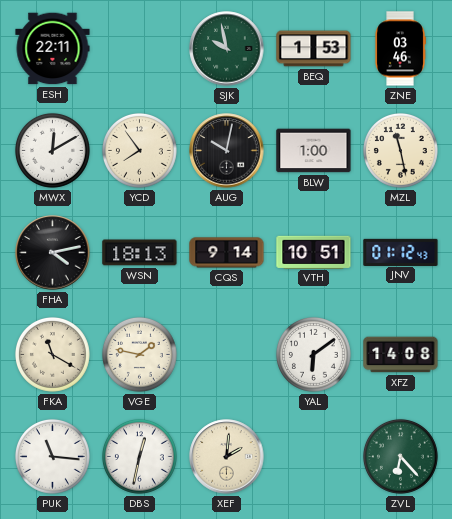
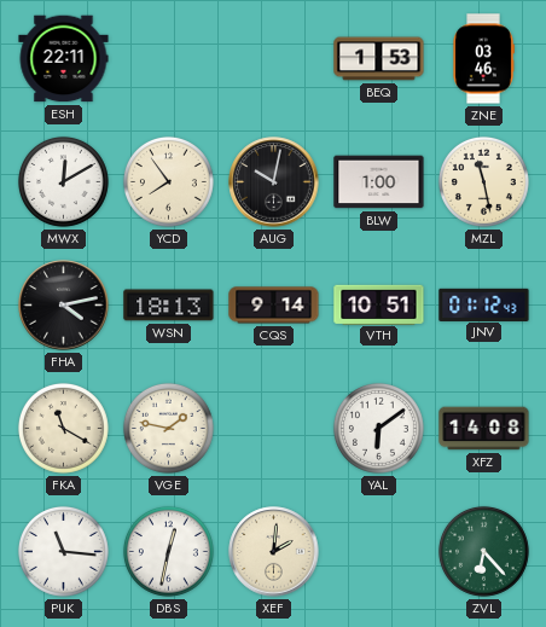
SJK: 9:58 -> none (227, 49)
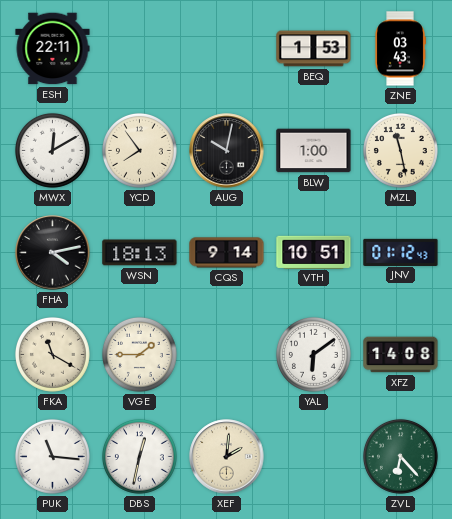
ZNE: 03:46 -> 03:43 (400, 49)
VGE: 1:47 -> 1:45 (139, 354)
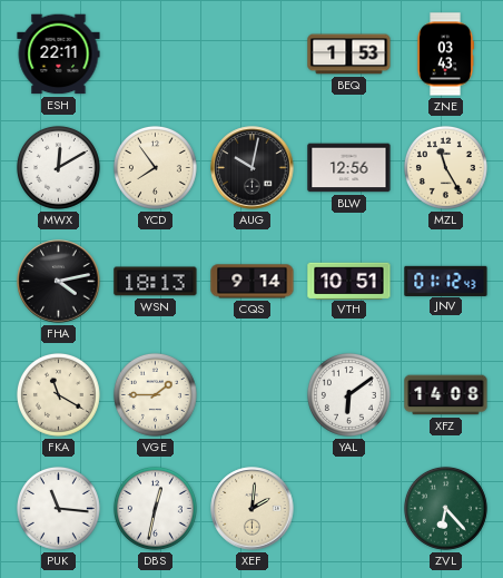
BLW: 1:00 -> 12:56 (349, 168)
MZL: 11:28 -> 11:25 (445, 167)
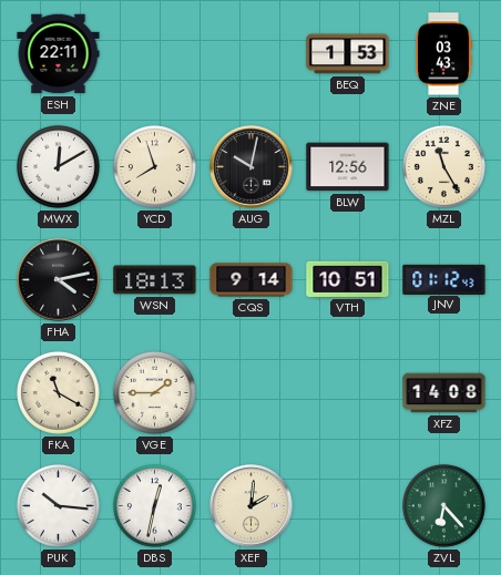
YCD: 7:54 -> 7:57 (154, 166)
YAL: 6:09 -> none (348, 394)
PUK: 11:16 -> 10:16 (58, 505)
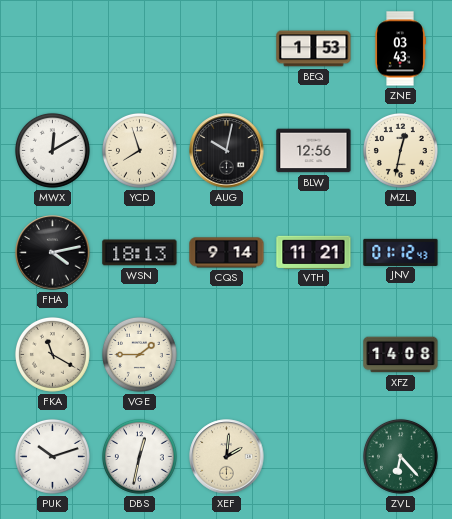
ESH: 22:11 -> none (59, 54)
MZL: 11:25 -> 12:32 (400, 150)
VTH: 10:51 -> 11:21 (314, 252)
PUK: 10:16 -> 10:12 (52, 456)
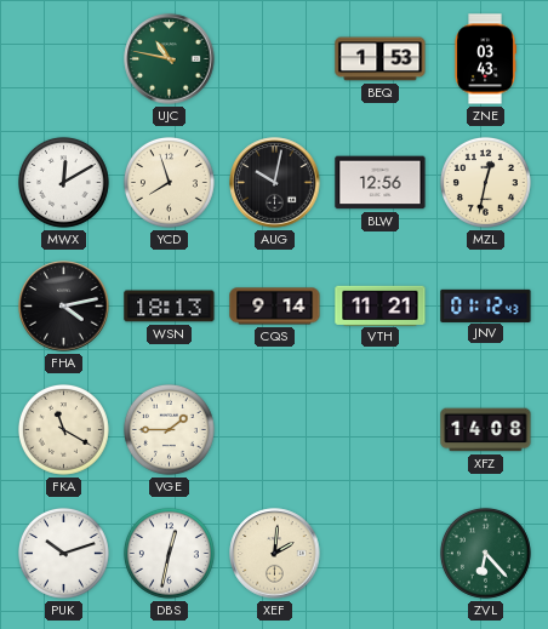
UJC: none -> 10:47 (170, 59)
